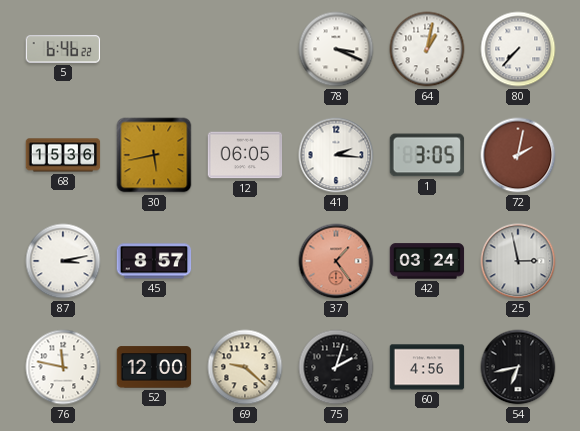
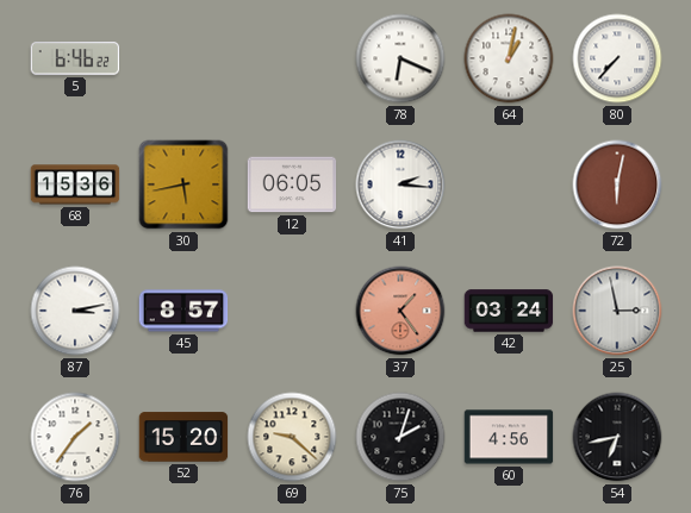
78: 3:19 -> 6:19 (400, 58)
1: 3:05 -> none (427, 155)
72: 2:02 -> 6:02 (617, 184)
76: 11:47 -> 1:36 (75, 437)
52: 12:00 -> 15:20 (183, 437)
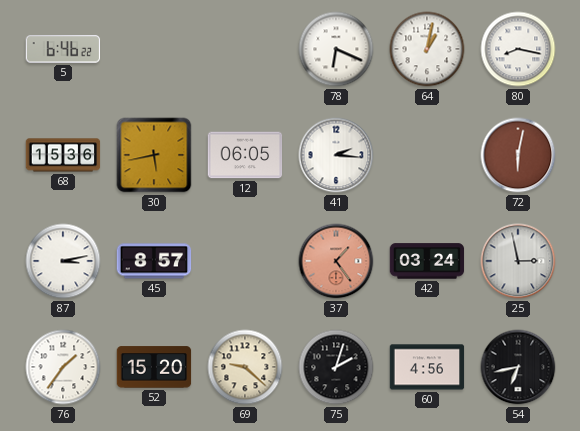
80: 7:37 -> 8:17 (518, 49)
